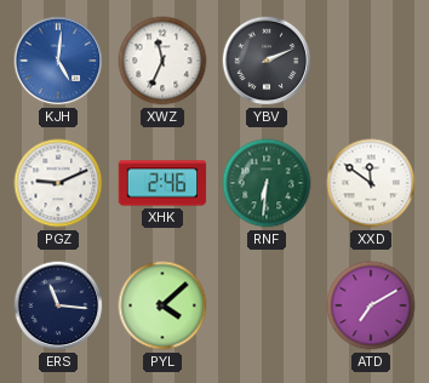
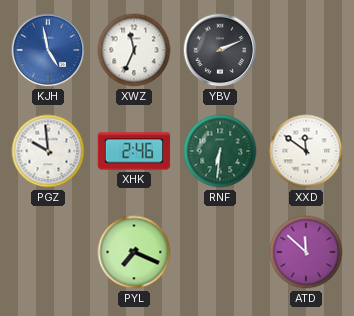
KJH: 5:01 -> 4:58 (48, 50)
PGZ: 9:11 -> 9:59 (48, 151)
ERS: 11:16 -> none (58, 305)
PYL: 4:08 -> 7:19 (134, 252)
ATD: 7:10 -> 11:52 (306, 252)
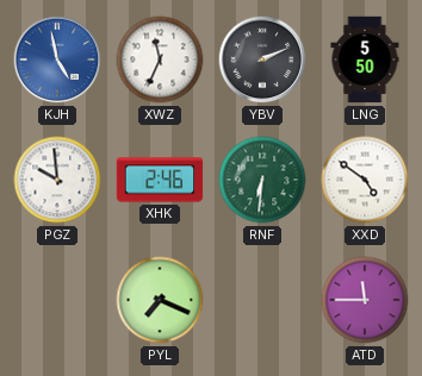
LNG: none -> 5:50 (365, 59)
XXD: 11:51 -> 4:51 (365, 180)
ATD: 11:52 -> 11:45 (365, 300)
